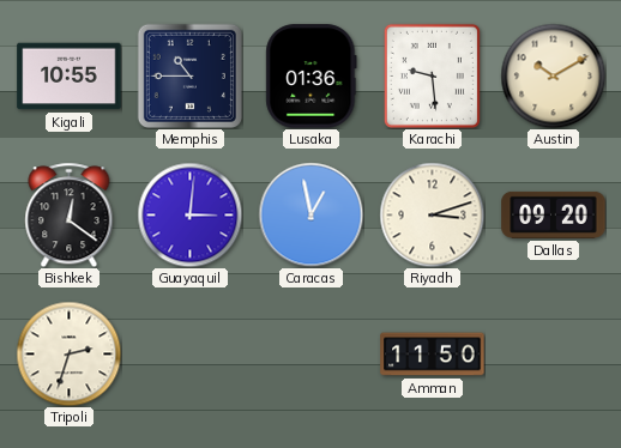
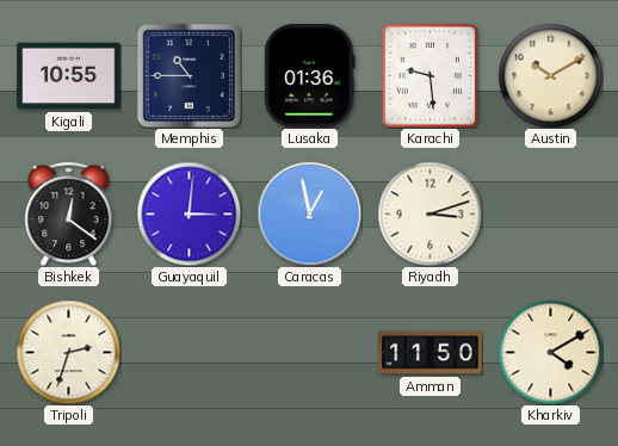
Dallas: 09:20 -> none (554, 214)
Kharkiv: none -> 4:10 (550, 352)
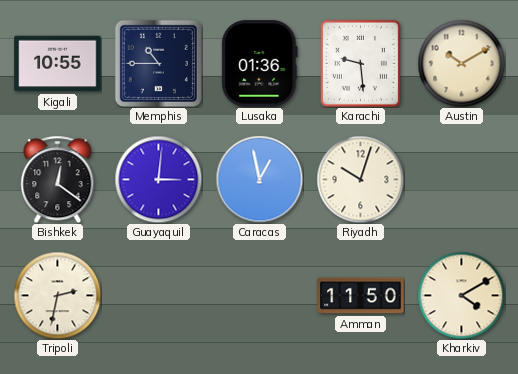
Riyadh: 3:12 -> 10:03 (360, 179)
Tripoli: 2:33 -> 2:32 (57, 295)
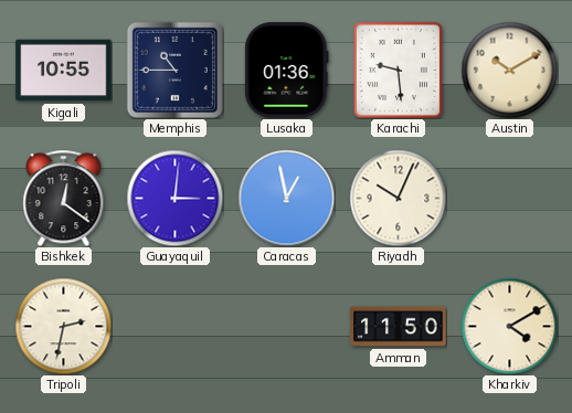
Riyadh: 10:03 -> 10:04 (398, 198)
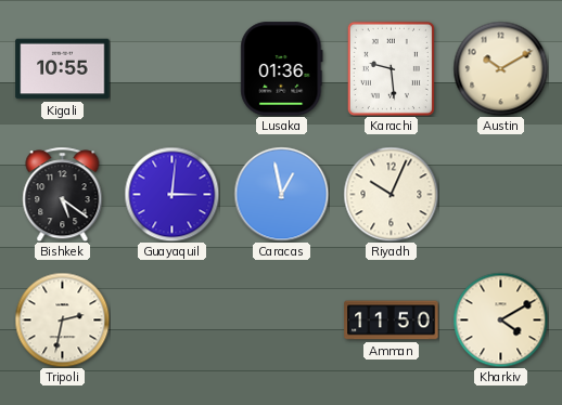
Memphis: 10:45 -> none (174, 70)
Bishkek: 12:21 -> 5:21 (63, 194)
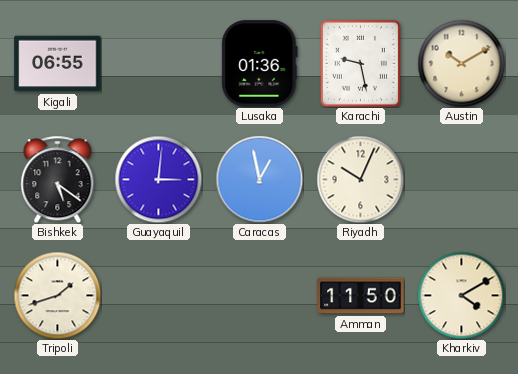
Kigali: 10:55 -> 06:55 (58, 64)
Karachi: 9:29 -> 9:28 (360, 63)
Tripoli: 2:32 -> 1:42 (57, 295)
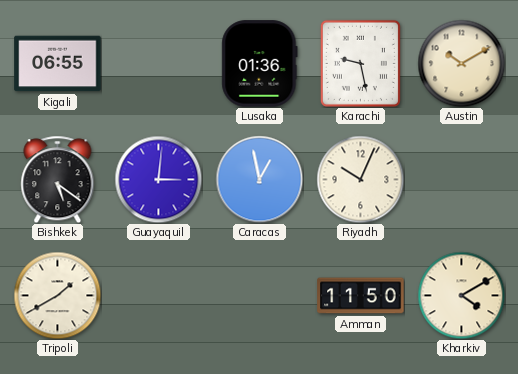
Tripoli: 1:42 -> 1:40 (57, 295)
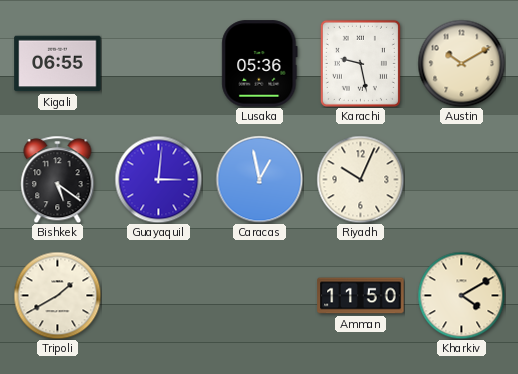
Lusaka: 01:36 -> 05:36 (260, 64)
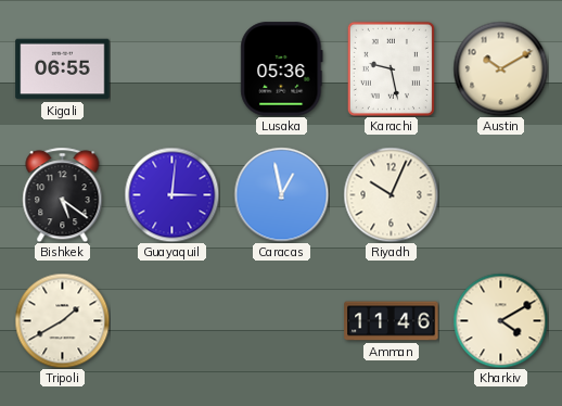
Amman: 11:50 -> 11:46 (392, 321)
